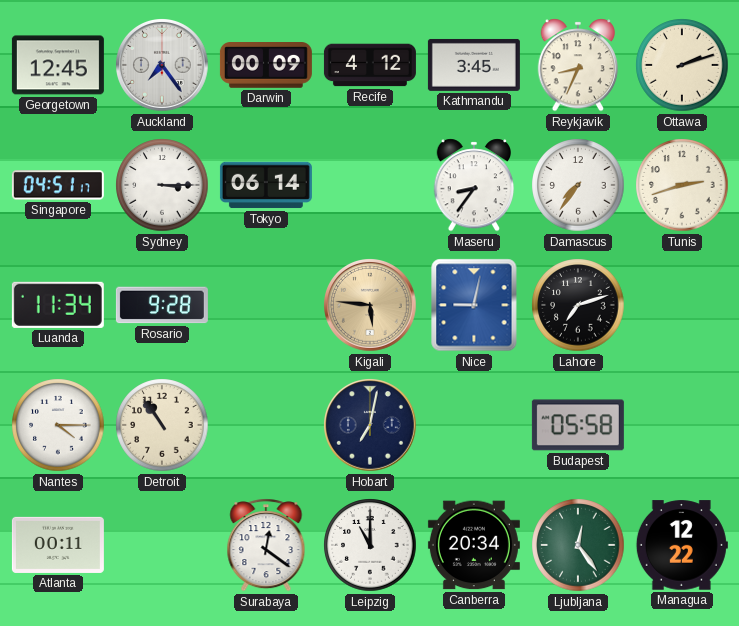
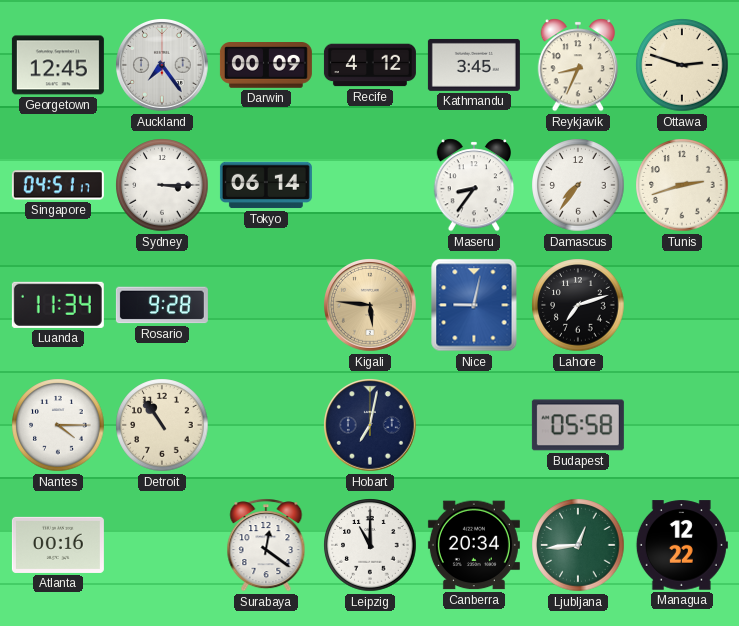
Ottawa: 2:12 -> 2:48 (682, 65)
Atlanta: 00:11 -> 00:16 (58, 545)
Ljubljana: 12:24 -> 12:44 (578, 545)
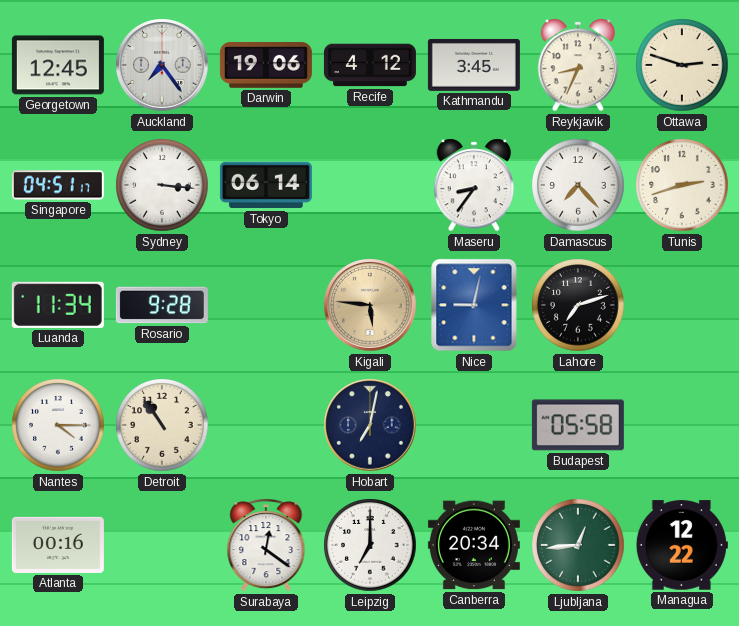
Darwin: 00:09 -> 19:06 (266, 66)
Sydney: 3:15 -> 3:16 (162, 185)
Damascus: 7:36 -> 7:23 (578, 185)
Leipzig: 11:00 -> 7:00 (370, 545)
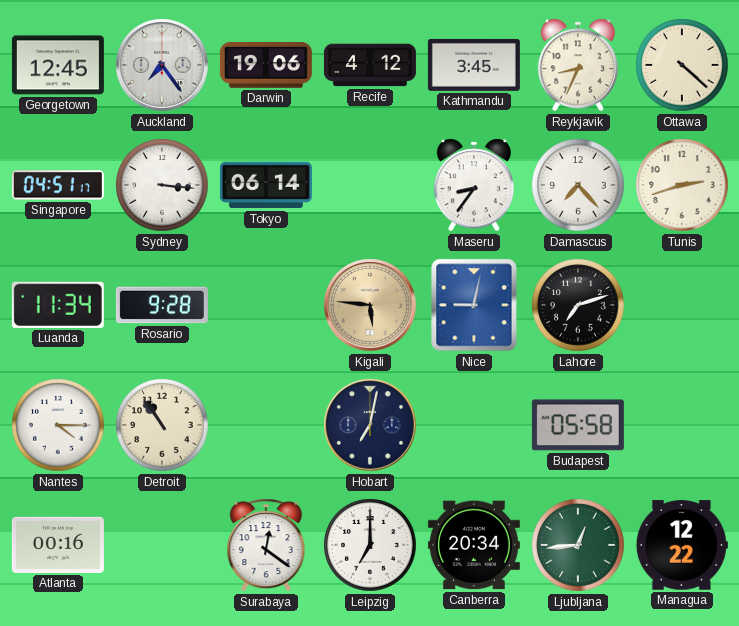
Ottawa: 2:48 -> 4:22 (682, 65)
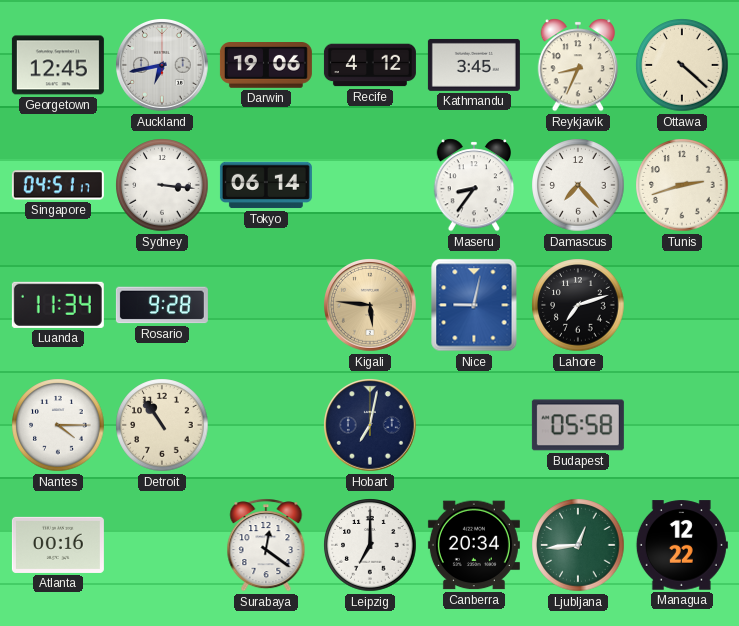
Auckland: 7:24 -> 6:43 (162, 65)
